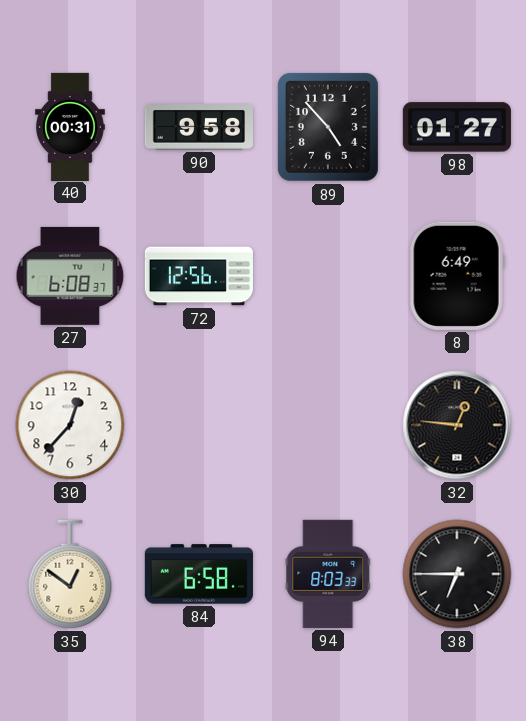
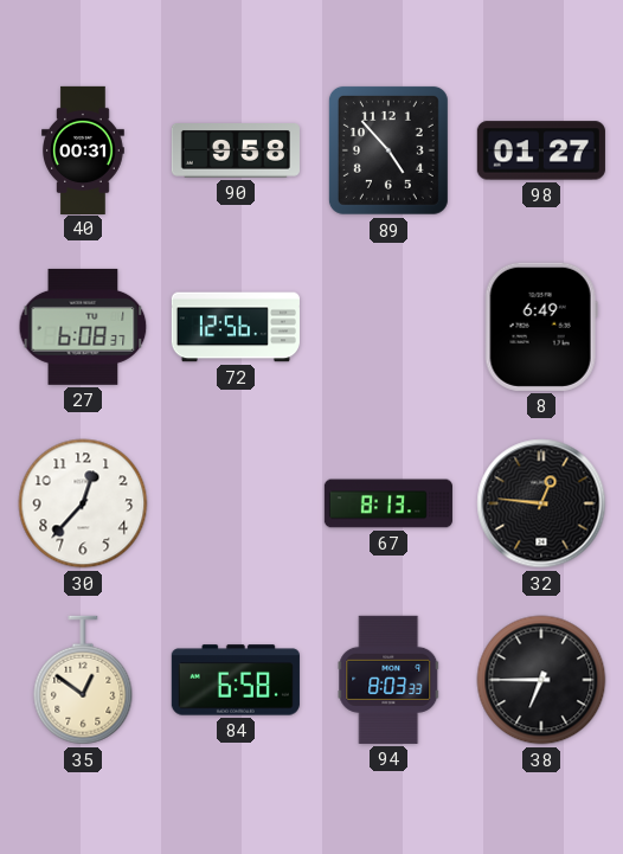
67: none -> 8:13 (388, 503)
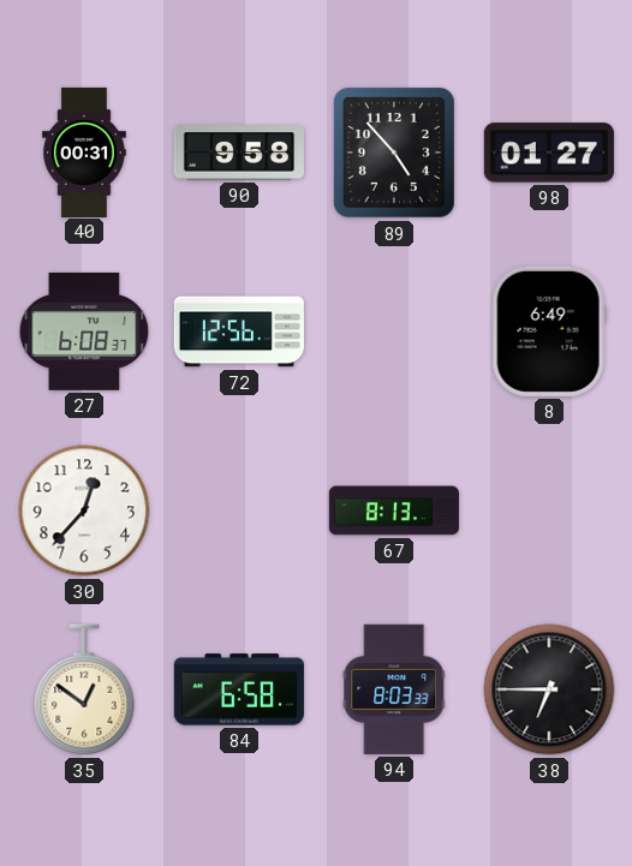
32: 12:46 -> none (541, 503)
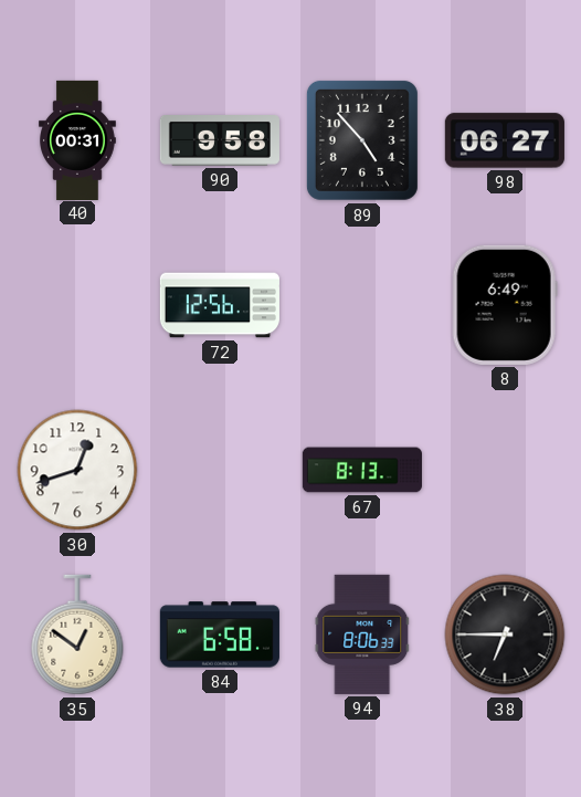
98: 01:27 -> 06:27 (505, 140)
27: 6:08 -> none (84, 332)
30: 12:37 -> 12:42 (77, 470)
94: 8:03 -> 8:06 (362, 635)
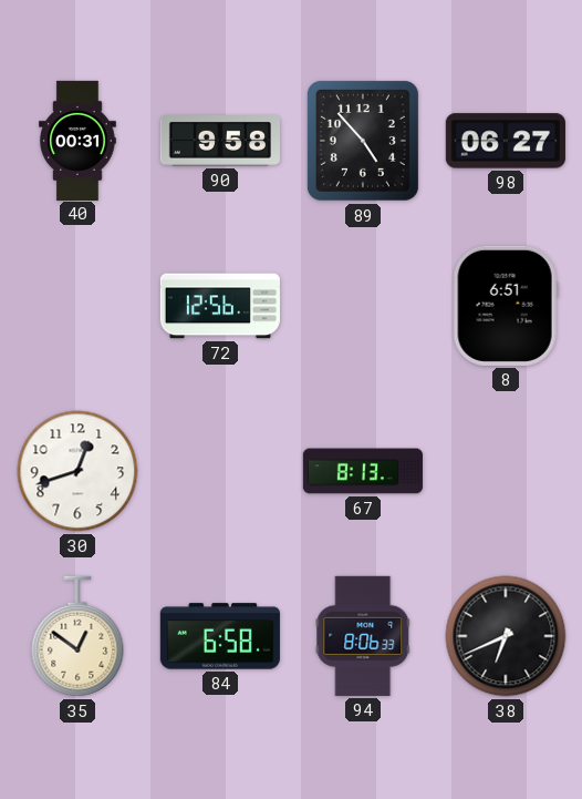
8: 6:49 -> 6:51 (506, 306)
38: 6:45 -> 6:41 (506, 636)
